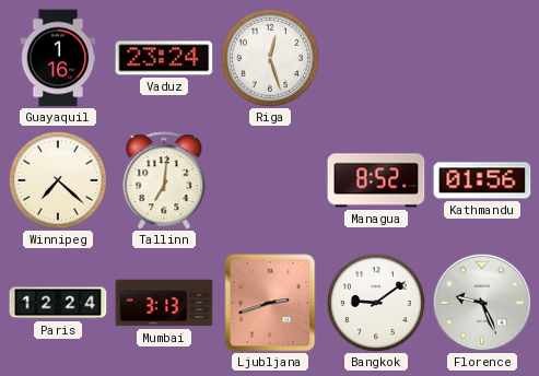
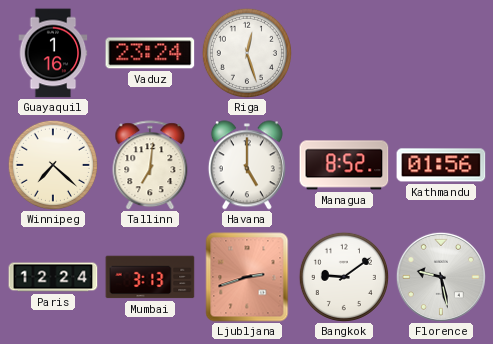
Havana: none -> 5:00 (247, 165)
Florence: 9:26 -> 9:28 (441, 277)
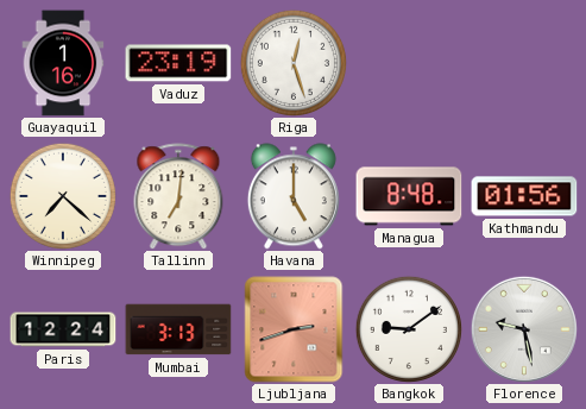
Vaduz: 23:24 -> 23:19 (178, 63)
Managua: 8:52 -> 8:48 (409, 196)
